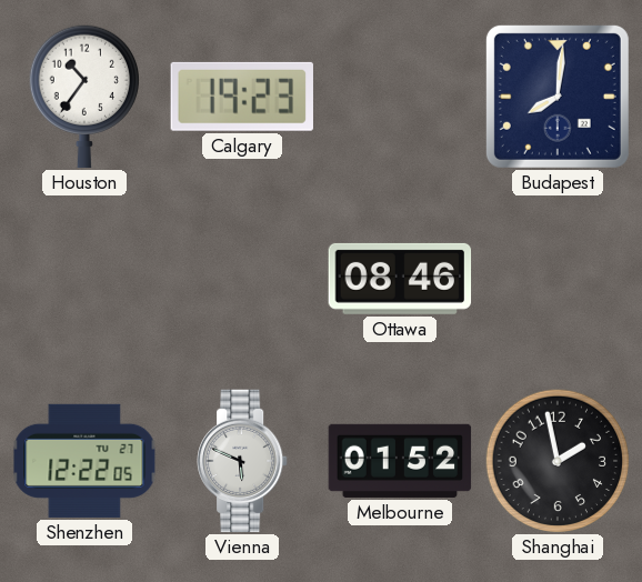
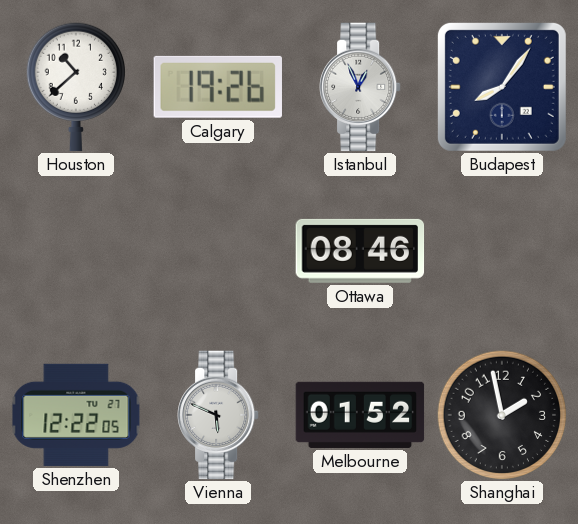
Houston: 10:36 -> 10:38 (75, 87)
Calgary: 19:23 -> 19:26 (218, 87)
Istanbul: none -> 12:56 (361, 87)
Budapest: 8:01 -> 8:06 (502, 87)
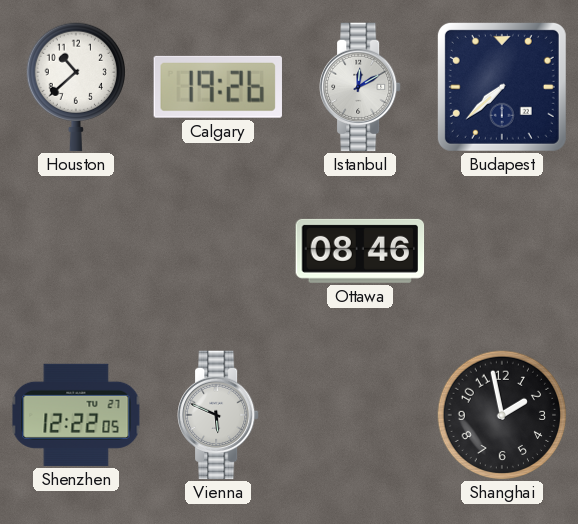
Istanbul: 12:56 -> 12:10 (361, 87)
Budapest: 8:06 -> 7:38 (502, 87)
Melbourne: 01:52 -> none (360, 415)
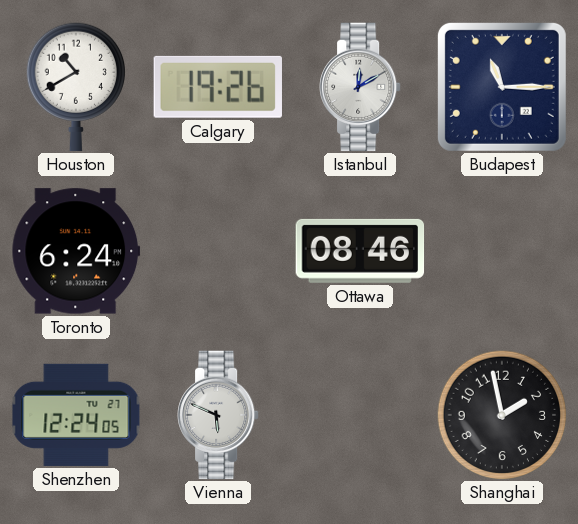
Houston: 10:38 -> 10:40 (75, 87)
Budapest: 7:38 -> 11:15 (502, 87)
Toronto: none -> 6:24 (76, 251)
Shenzhen: 12:22 -> 12:24 (76, 415)
